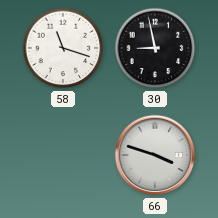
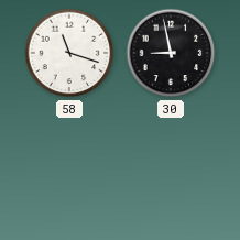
66: 3:48 -> none (155, 155)
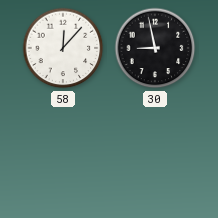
58: 11:18 -> 12:07 (63, 48)
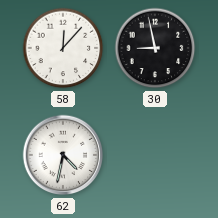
62: none -> 4:32 (63, 155)
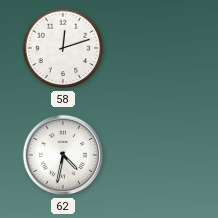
58: 12:07 -> 12:12 (63, 48)
30: 8:58 -> none (155, 48)
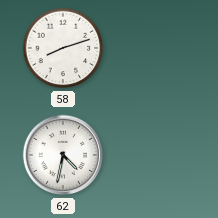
58: 12:12 -> 8:12 (63, 48)
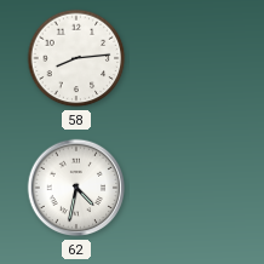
58: 8:12 -> 8:14 (76, 58)
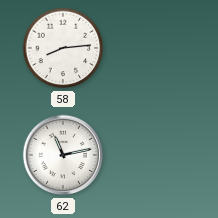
62: 4:32 -> 11:13 (63, 155)
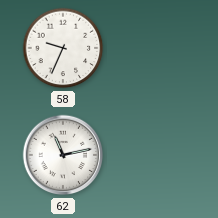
58: 8:14 -> 9:34 (63, 48)
